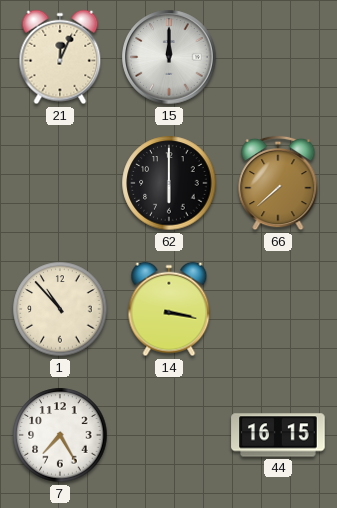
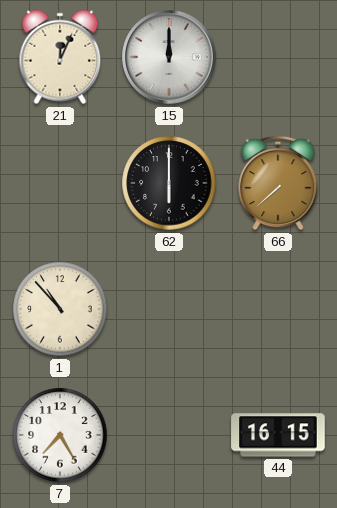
14: 3:17 -> none (169, 309)
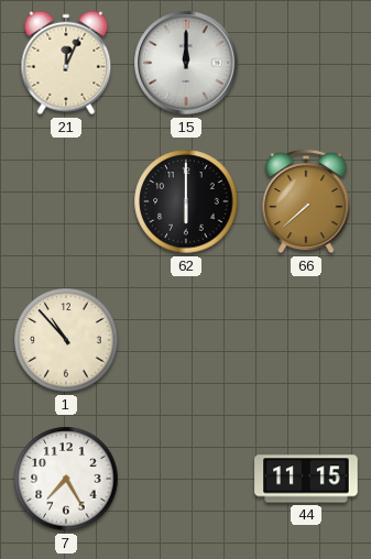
44: 16:15 -> 11:15 (306, 479)
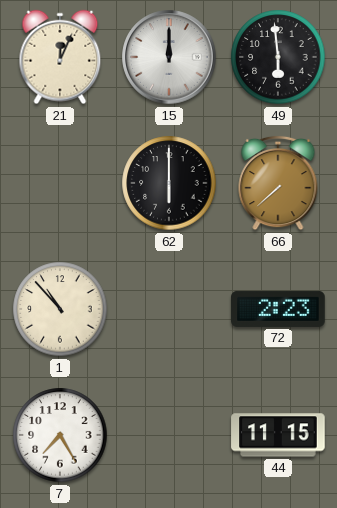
49: none -> 5:59 (278, 57)
72: none -> 2:23 (278, 309)
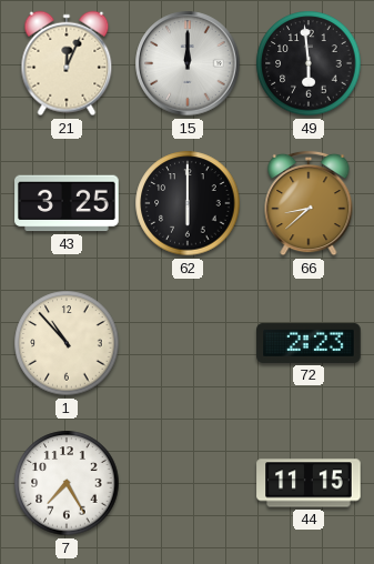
43: none -> 3:25 (67, 203)
66: 7:38 -> 8:38 (309, 203)
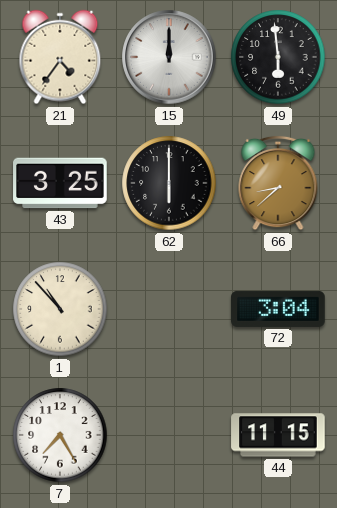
21: 12:04 -> 4:36 (60, 57)
72: 2:23 -> 3:04 (278, 309)
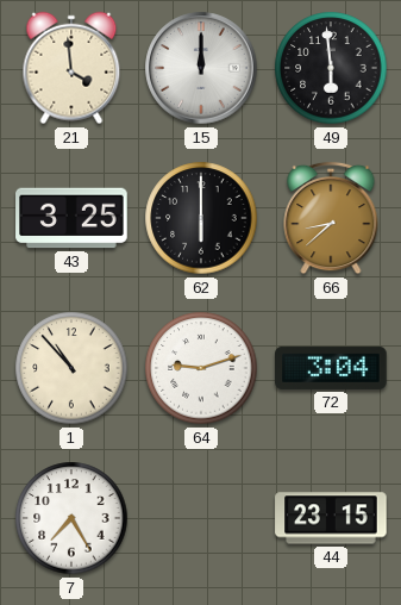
21: 4:36 -> 3:59 (71, 68)
64: none -> 9:12 (201, 368)
44: 11:15 -> 23:15 (331, 518)
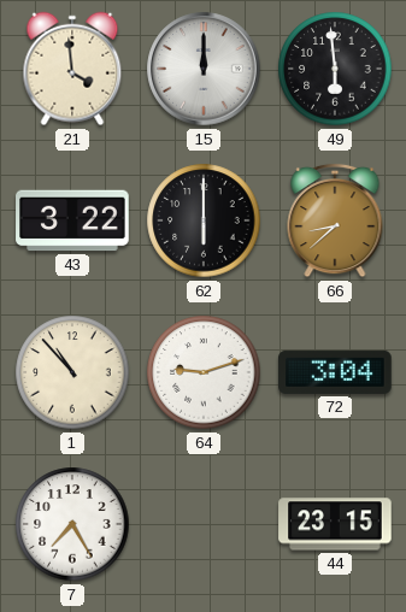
43: 3:25 -> 3:22 (72, 220)
